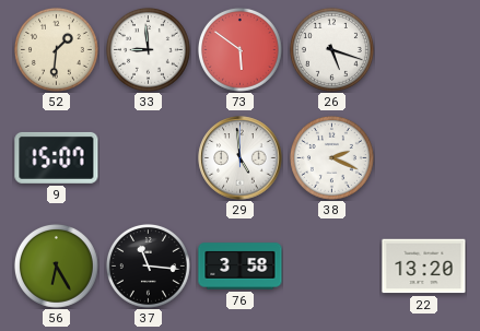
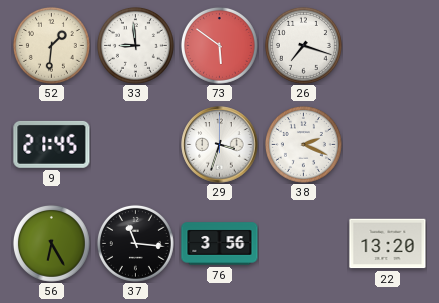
26: 5:18 -> 7:18 (303, 45)
9: 15:07 -> 21:45 (52, 144)
29: 4:59 -> 3:33 (220, 145)
76: 3:58 -> 3:56 (220, 244)
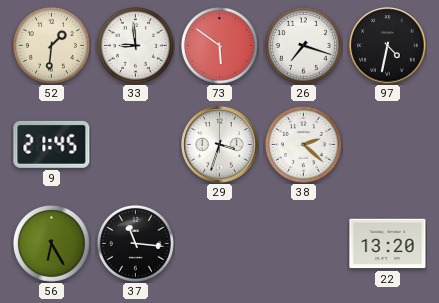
97: none -> 4:32 (388, 46)
38: 2:19 -> 2:22 (303, 144)
76: 3:56 -> none (220, 244)
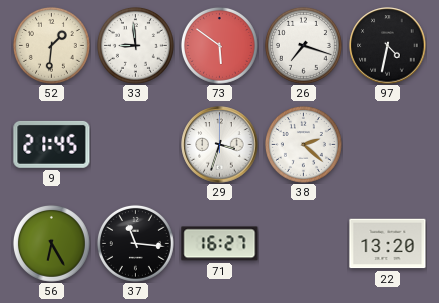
71: none -> 16:27 (220, 244)
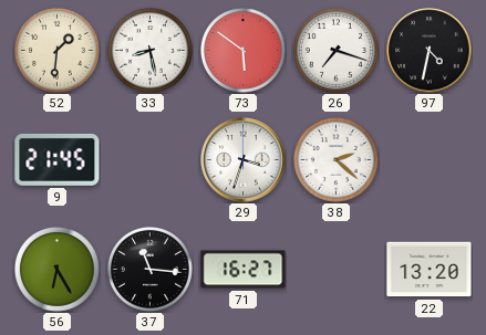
33: 8:59 -> 8:28 (149, 50)
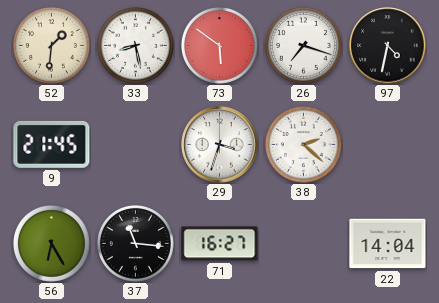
22: 13:20 -> 14:04 (388, 244)
